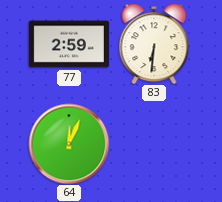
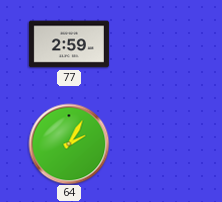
83: 6:31 -> none (154, 44)
64: 12:04 -> 2:05 (69, 144)
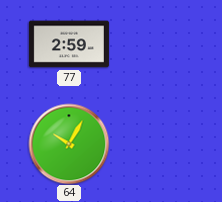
64: 2:05 -> 10:05 (69, 144)
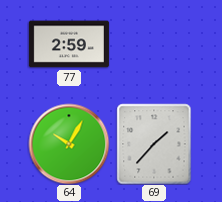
69: none -> 1:37 (154, 144)
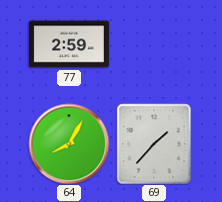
64: 10:05 -> 8:05 (69, 144)
